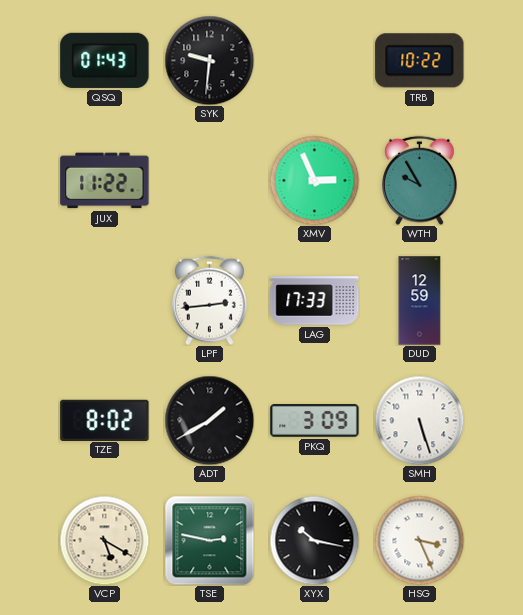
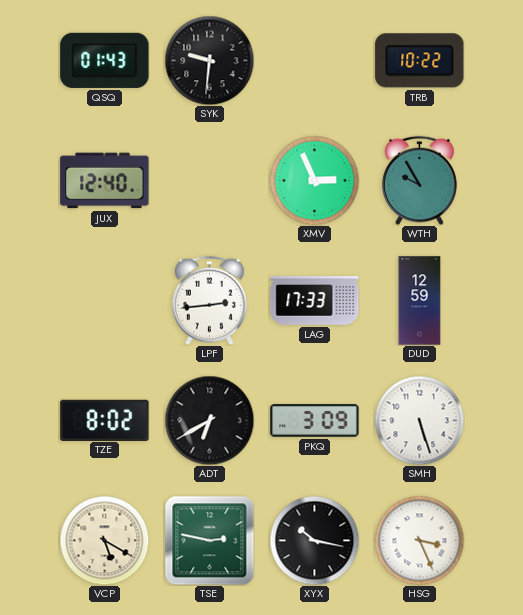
JUX: 11:22 -> 12:40 (105, 181)
ADT: 1:40 -> 6:40 (209, 420)
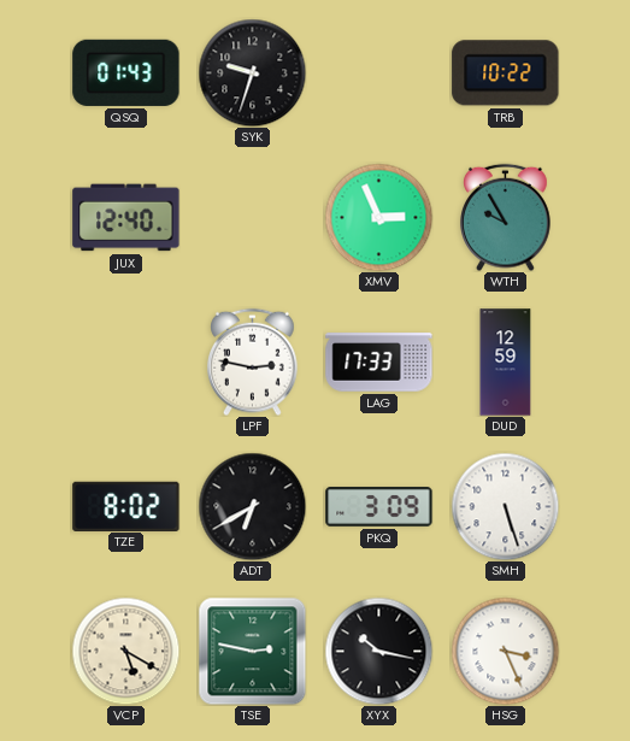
SYK: 9:31 -> 9:33 (252, 72)
LPF: 2:44 -> 2:47 (253, 361)
